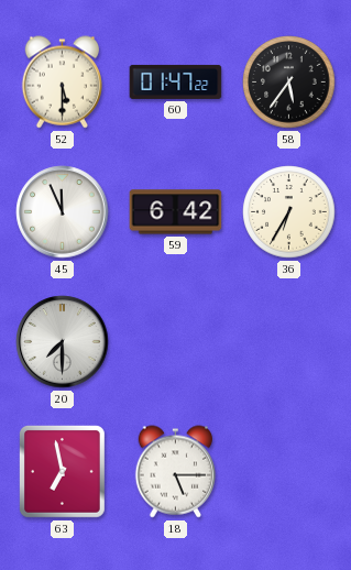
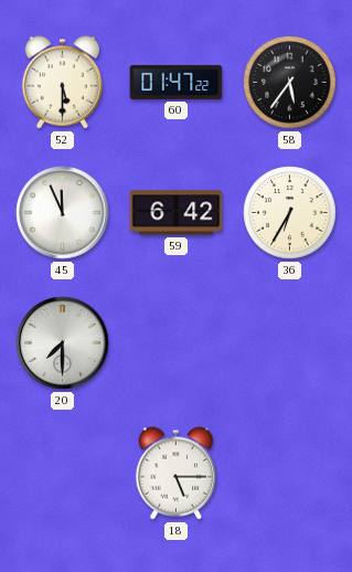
63: 6:58 -> none (62, 472)
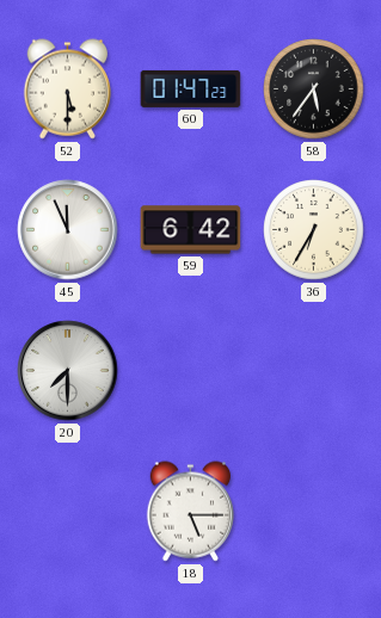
60: 01:47:22 -> 01:47:23 (191, 88)
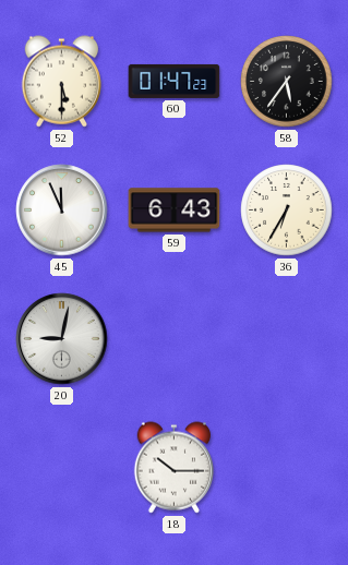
59: 6:42 -> 6:43 (175, 211)
20: 7:30 -> 9:02 (62, 339)
18: 5:15 -> 10:15 (173, 468)
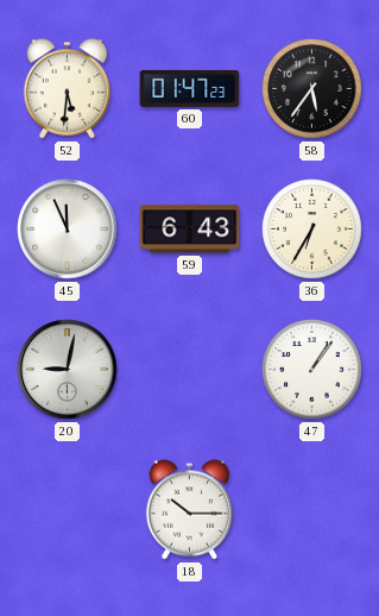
52: 5:30 -> 5:31 (67, 89)
47: none -> 1:06 (312, 370)
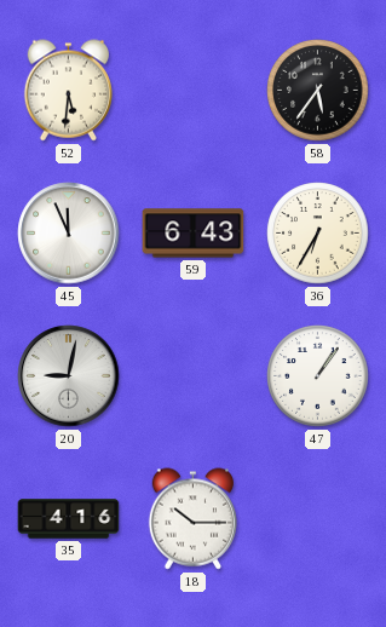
60: 01:47 -> none (190, 88)
35: none -> 4:16 (69, 519)
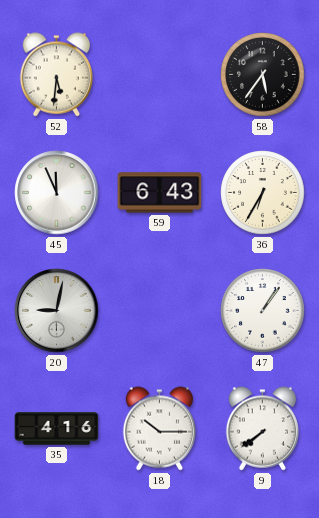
9: none -> 7:39 (262, 429)
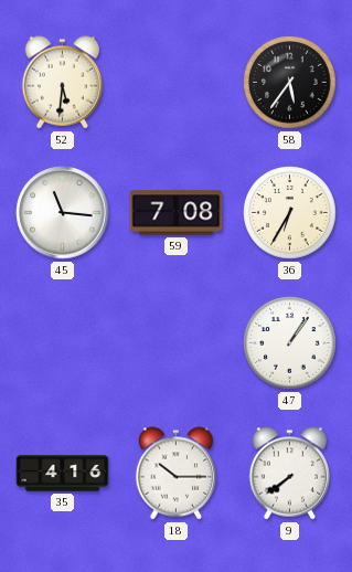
45: 11:56 -> 11:16 (63, 213)
59: 6:43 -> 7:08 (177, 213)
20: 9:02 -> none (57, 311)
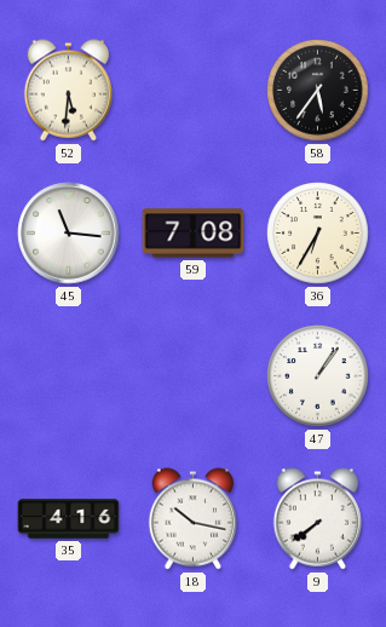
18: 10:15 -> 10:17 (192, 519)
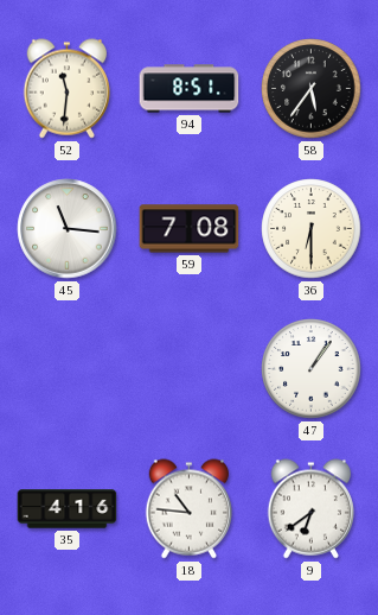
52: 5:31 -> 11:31 (66, 89)
94: none -> 8:51 (190, 89)
36: 6:35 -> 6:30 (312, 229)
18: 10:17 -> 10:46 (188, 509)
9: 7:39 -> 6:39 (310, 509)
